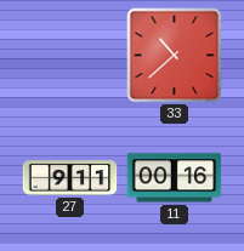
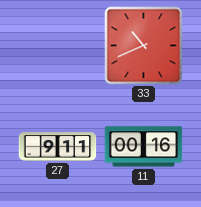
33: 10:38 -> 10:41 (144, 46)
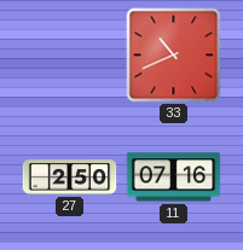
27: 9:11 -> 2:50 (70, 178)
11: 00:16 -> 07:16 (174, 178)
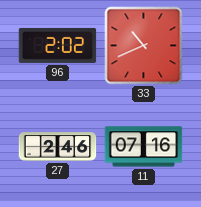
96: none -> 2:02 (58, 45)
27: 2:50 -> 2:46 (58, 147)
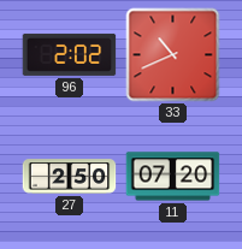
27: 2:46 -> 2:50 (70, 177)
11: 07:16 -> 07:20 (173, 177)
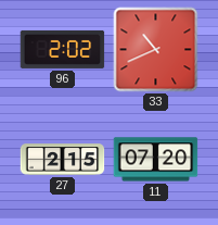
27: 2:50 -> 2:15 (63, 160)
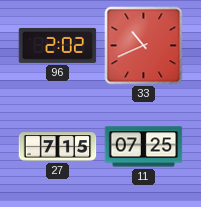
27: 2:15 -> 7:15 (58, 147)
11: 07:20 -> 07:25 (144, 147)
